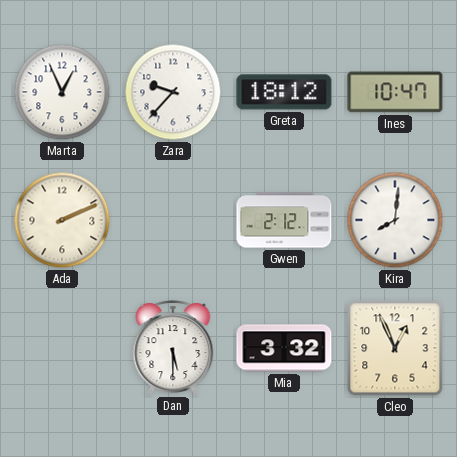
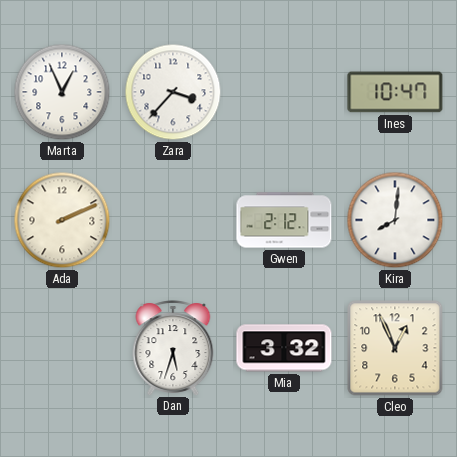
Zara: 9:37 -> 3:37 (173, 92)
Greta: 18:12 -> none (284, 92)
Dan: 5:30 -> 5:33 (173, 348)
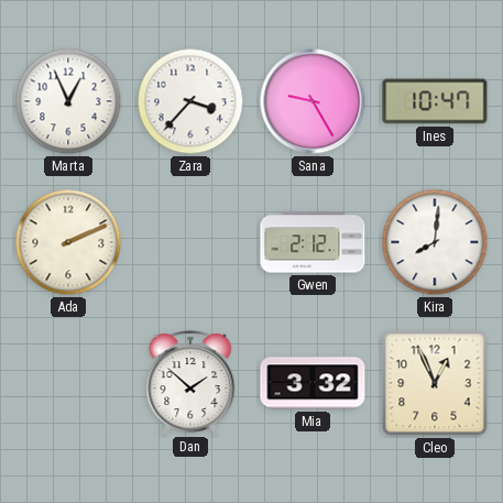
Sana: none -> 9:25 (313, 101)
Dan: 5:33 -> 1:52 (190, 383)
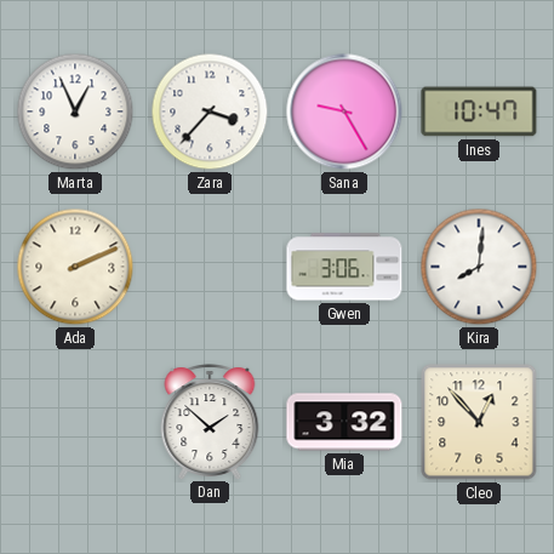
Gwen: 2:12 -> 3:06 (344, 267)
Cleo: 12:56 -> 12:53 (479, 422)
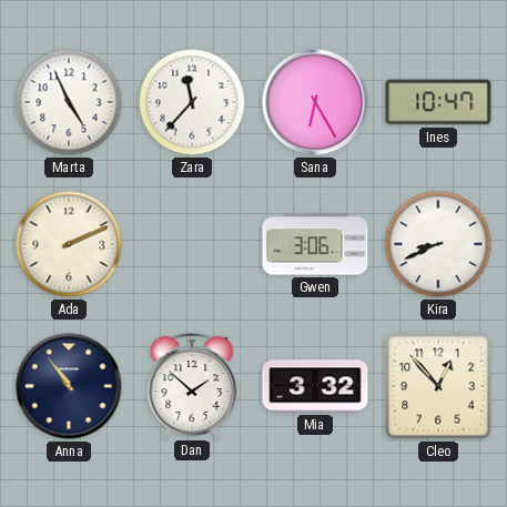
Marta: 12:56 -> 4:56 (69, 102)
Zara: 3:37 -> 11:37 (192, 102)
Sana: 9:25 -> 6:25 (315, 102)
Kira: 8:01 -> 8:41 (438, 244)
Anna: none -> 10:54 (69, 386)
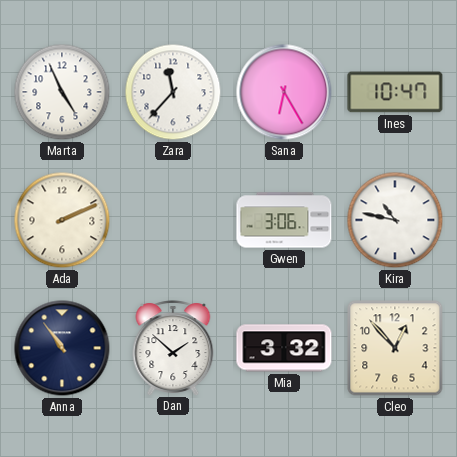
Kira: 8:41 -> 10:47 (395, 220)
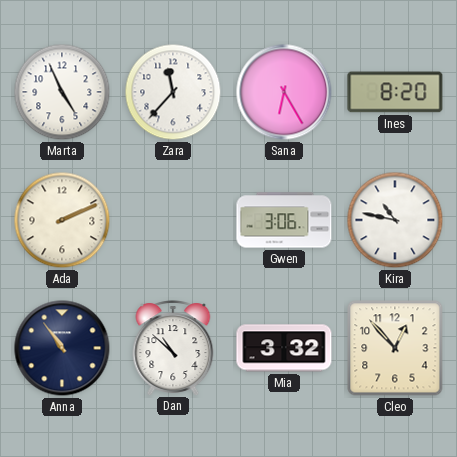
Ines: 10:47 -> 8:20 (395, 92)
Dan: 1:52 -> 10:52 (173, 348)
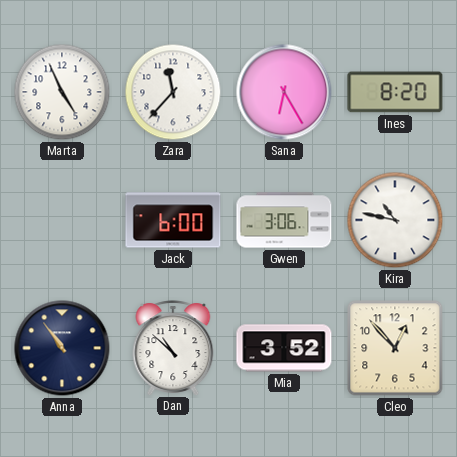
Ada: 2:11 -> none (62, 220)
Jack: none -> 6:00 (173, 220)
Mia: 3:32 -> 3:52 (284, 348)
